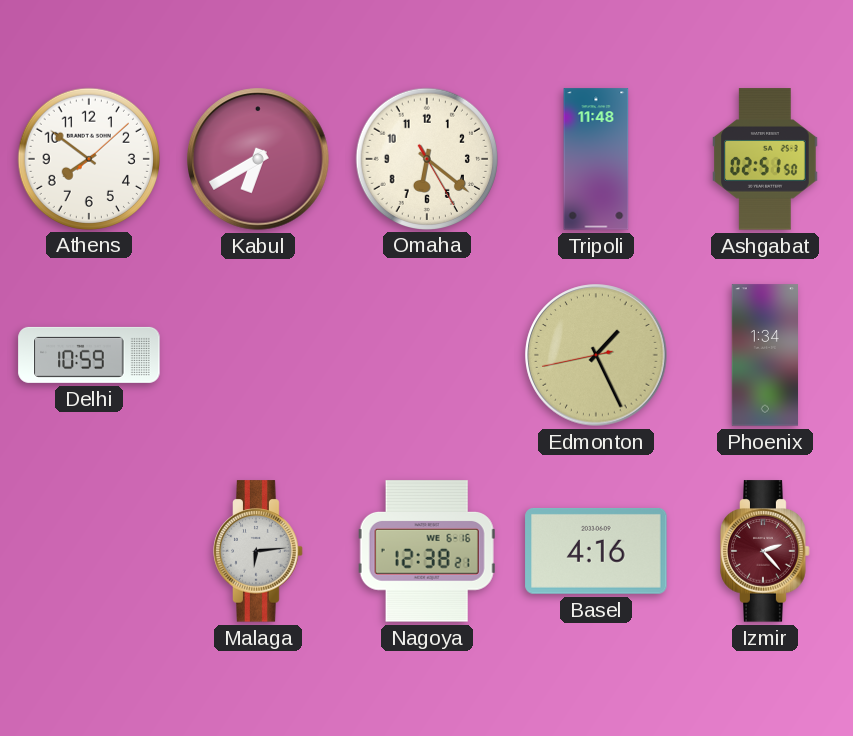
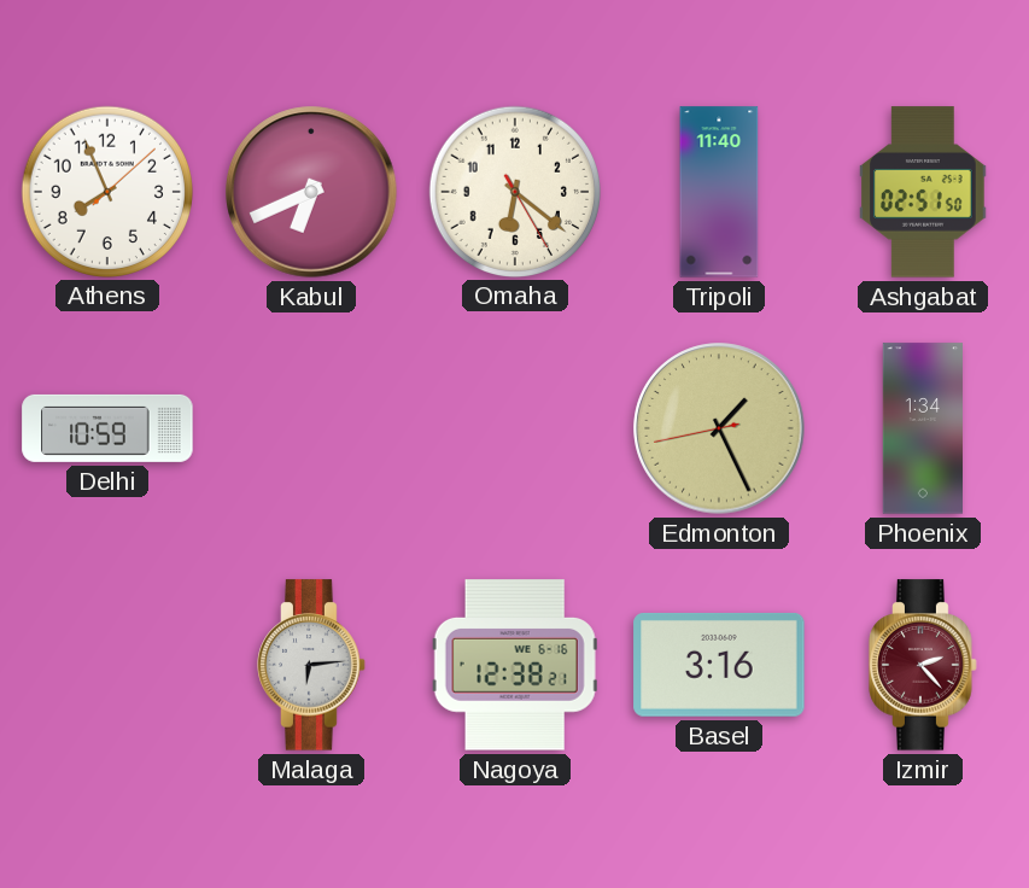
Athens: 7:51 -> 7:56 (106, 191)
Kabul: 6:40 -> 6:41 (311, 192)
Tripoli: 11:48 -> 11:40 (719, 192)
Basel: 4:16 -> 3:16 (719, 665)
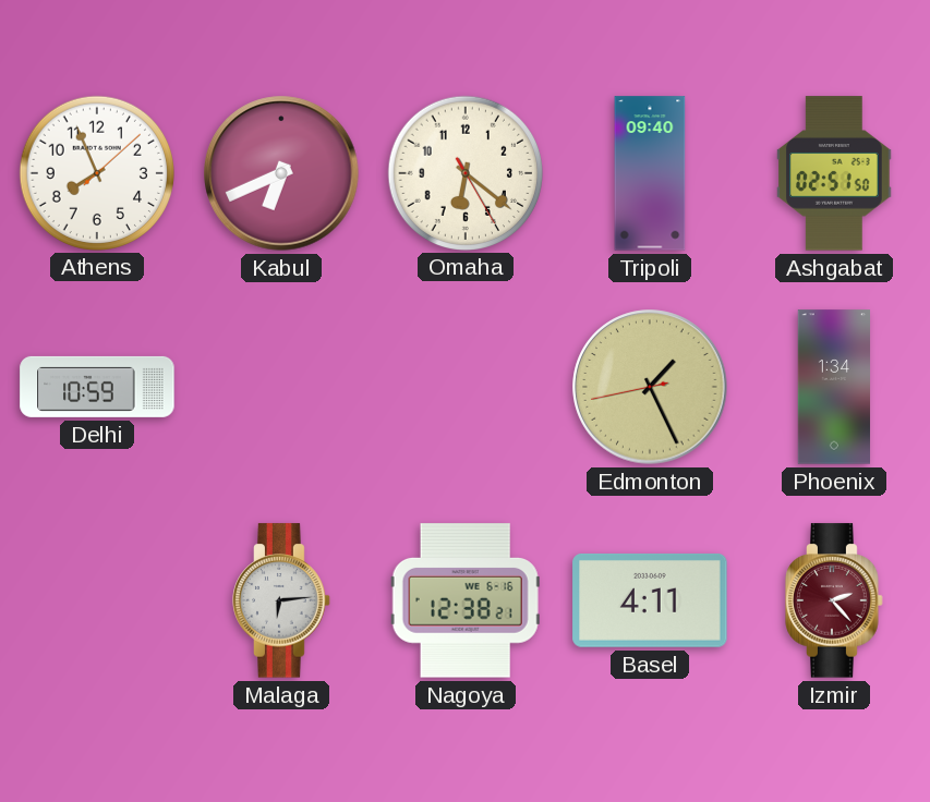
Tripoli: 11:40 -> 09:40 (650, 173)
Basel: 3:16 -> 4:11 (650, 600)
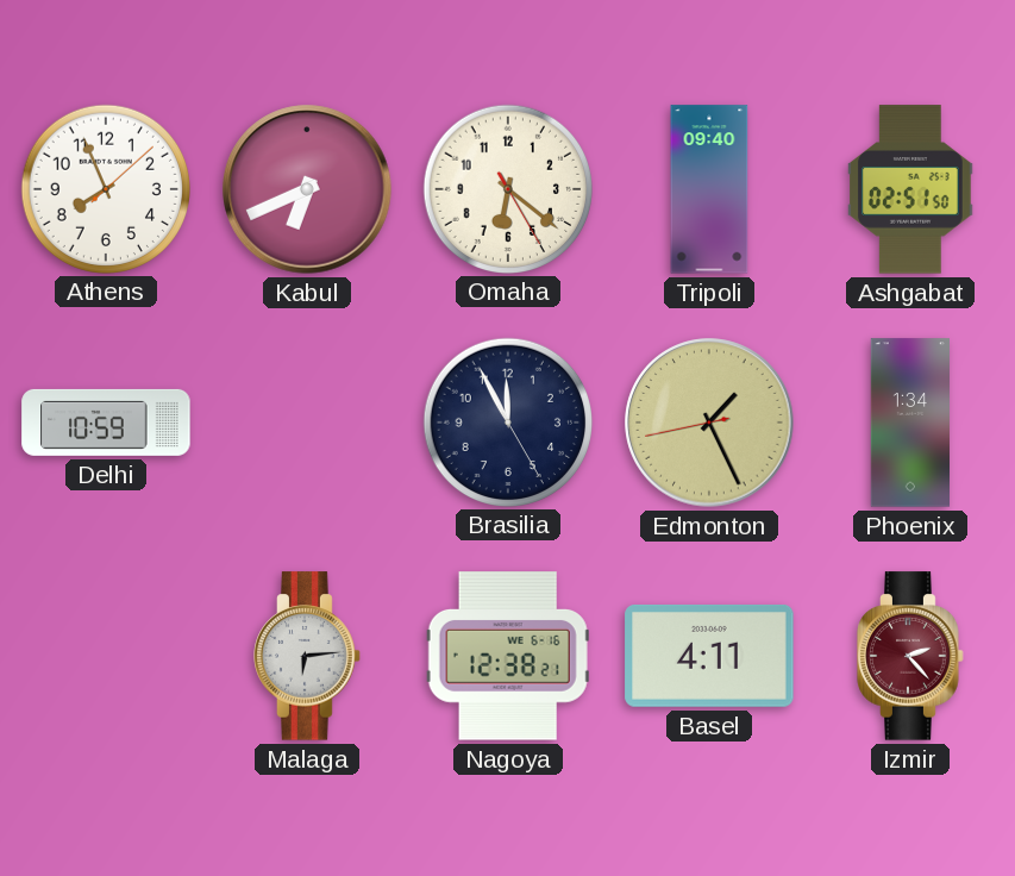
Brasilia: none -> 11:55 (507, 421)
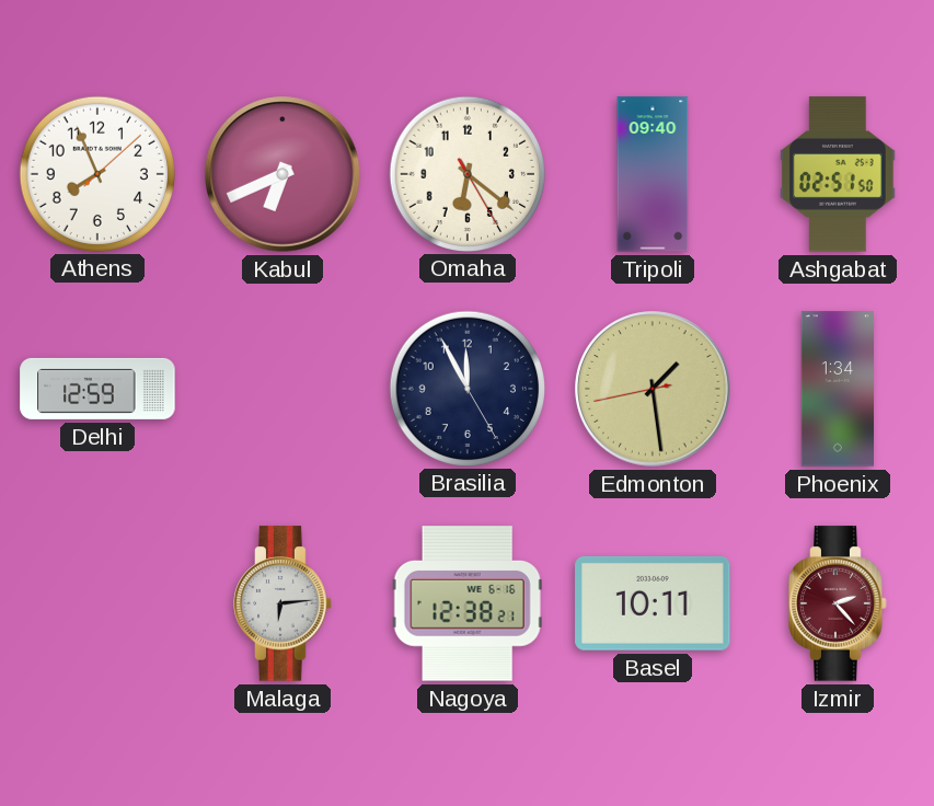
Delhi: 10:59 -> 12:59 (97, 389)
Edmonton: 1:25 -> 1:28 (653, 389)
Basel: 4:11 -> 10:11 (653, 603)
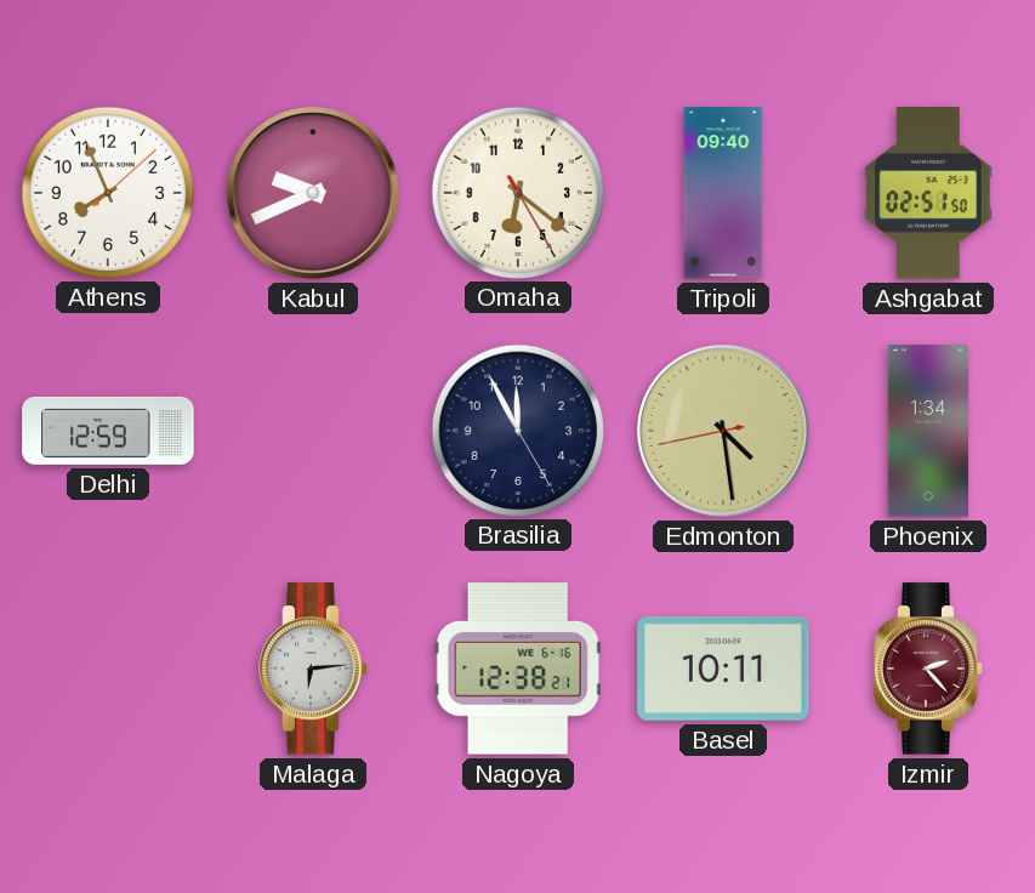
Kabul: 6:41 -> 9:41 (313, 193)
Edmonton: 1:28 -> 4:28 (723, 431)
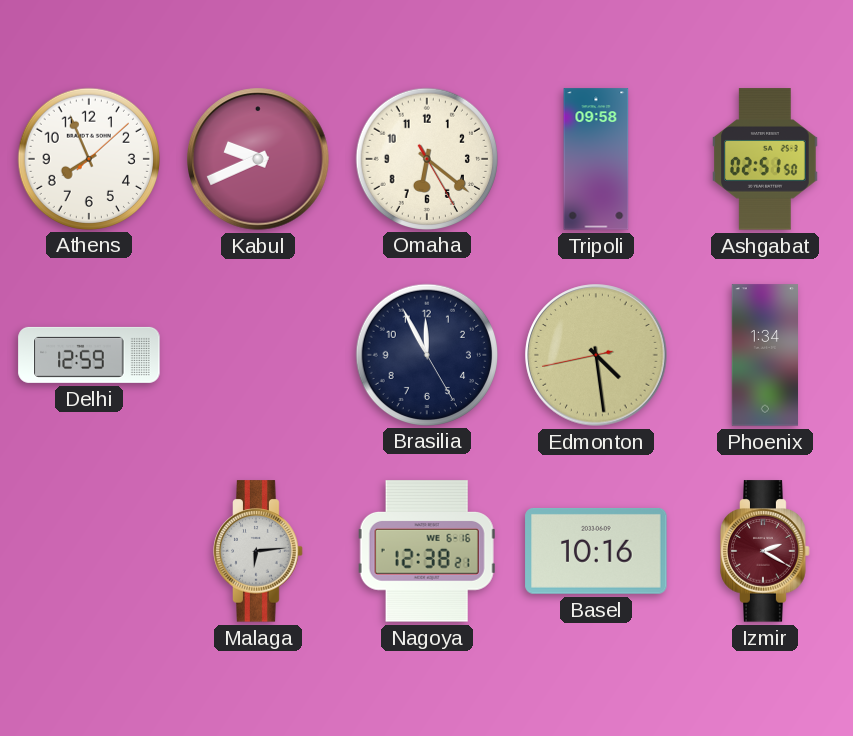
Tripoli: 09:40 -> 09:58 (596, 159)
Basel: 10:11 -> 10:16 (596, 551)
Izmir: 2:23 -> 2:20 (765, 551)
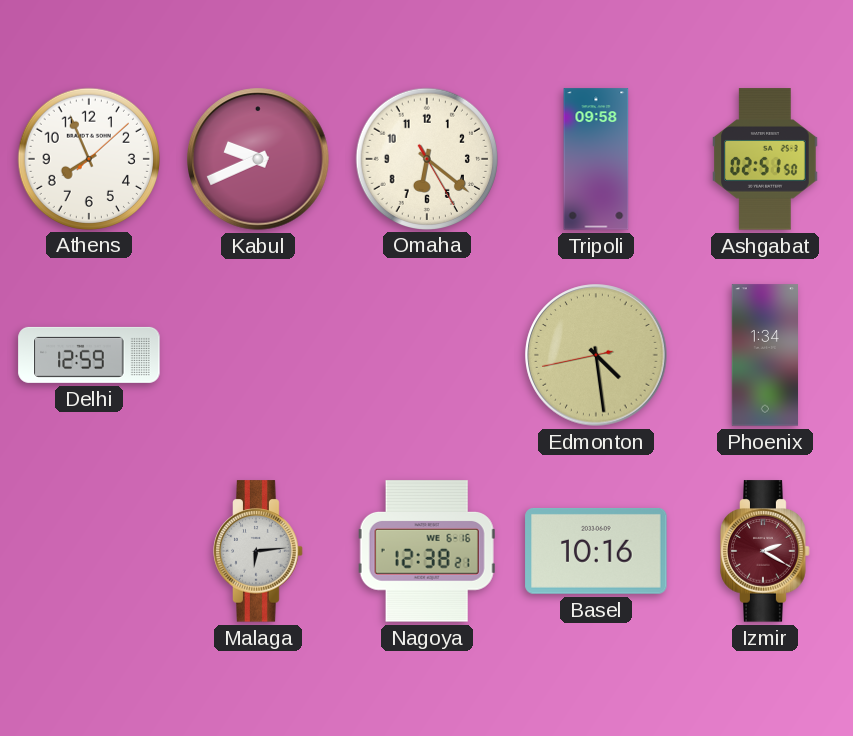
Brasilia: 11:55 -> none (426, 354)
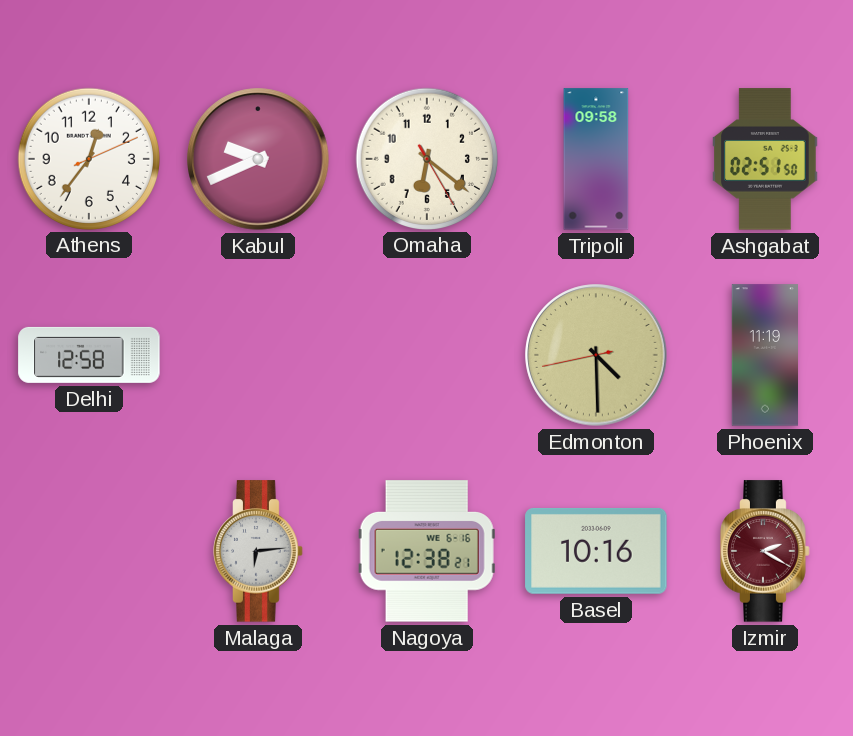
Athens: 7:56 -> 12:36 (88, 158)
Delhi: 12:59 -> 12:58 (89, 355)
Edmonton: 4:28 -> 4:29 (596, 355)
Phoenix: 1:34 -> 11:19 (764, 355)
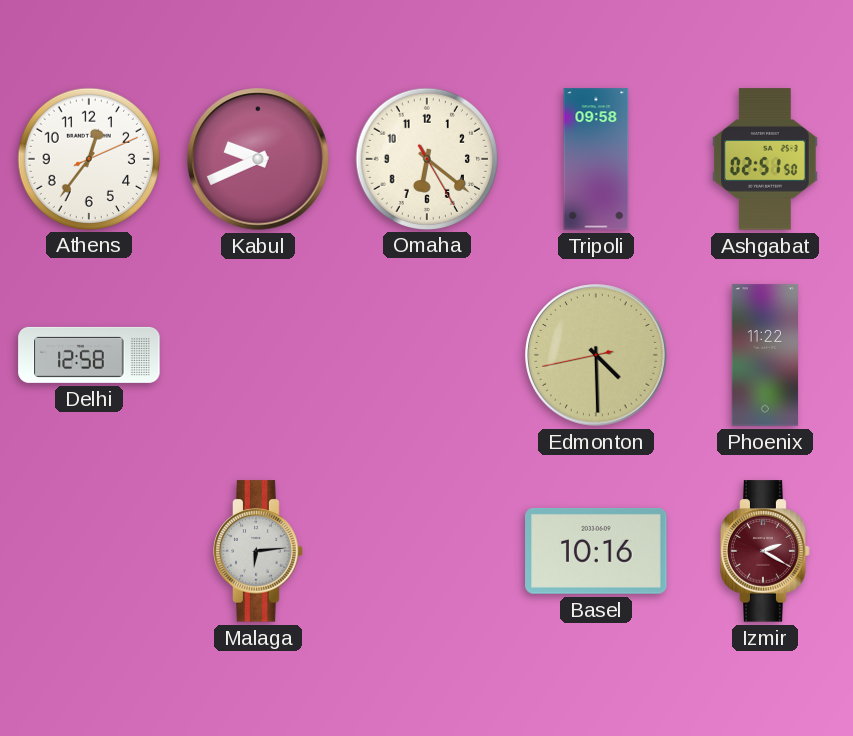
Phoenix: 11:19 -> 11:22 (764, 355)
Nagoya: 12:38 -> none (427, 551)
